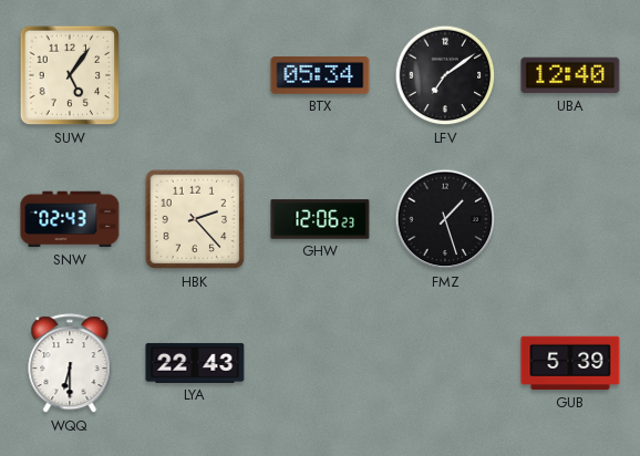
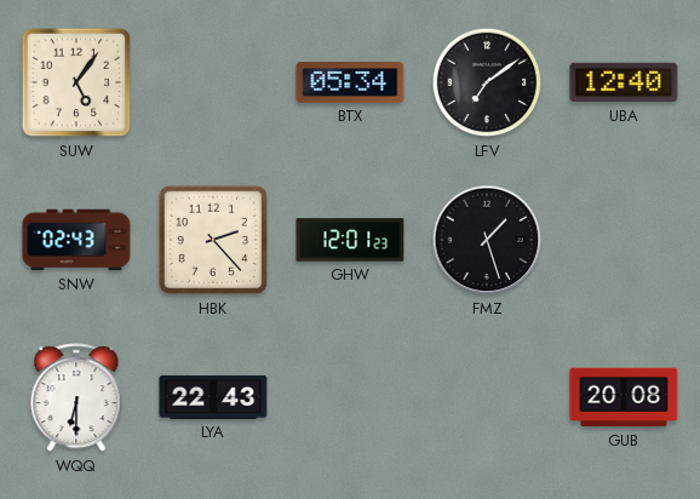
GHW: 12:06 -> 12:01 (350, 240)
GUB: 5:39 -> 20:08 (624, 397)
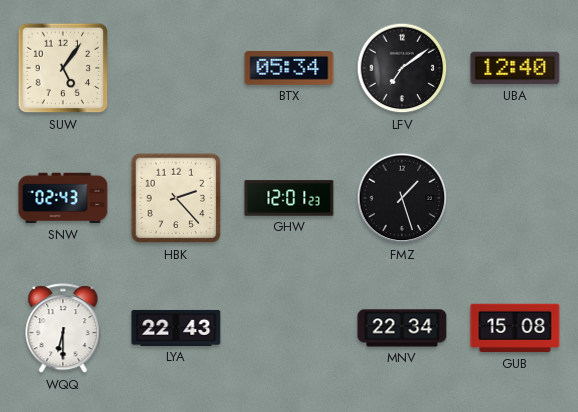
MNV: none -> 22:34 (402, 328)
GUB: 20:08 -> 15:08 (515, 328)
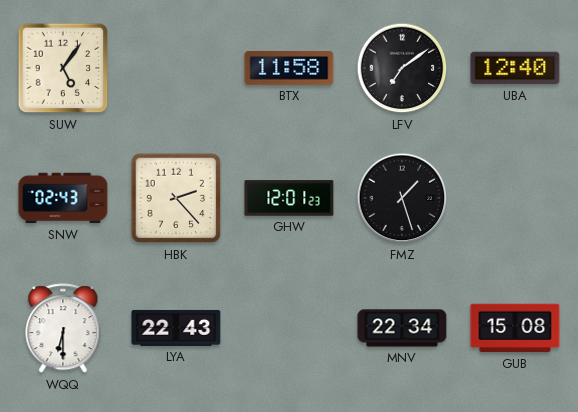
BTX: 05:34 -> 11:58 (289, 69)
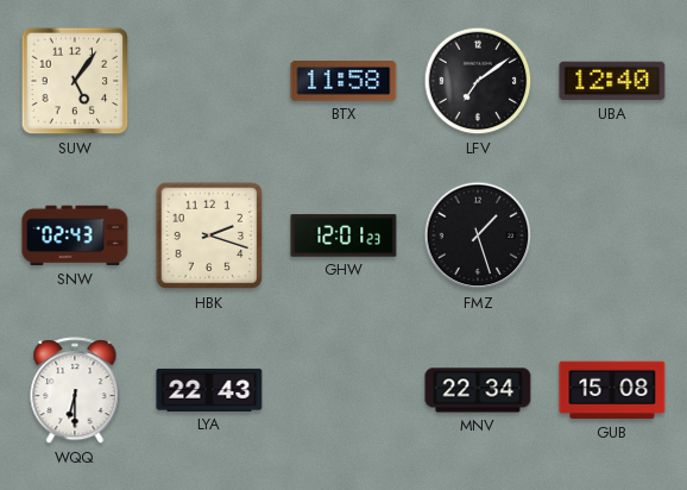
HBK: 2:23 -> 2:18 (209, 235)
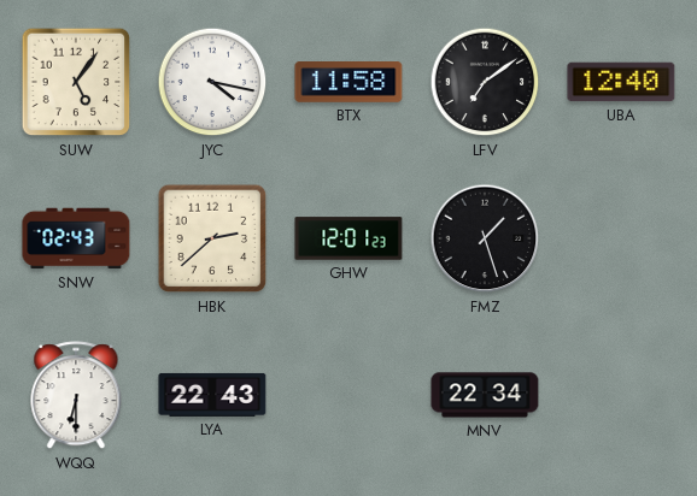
JYC: none -> 4:17 (212, 82)
HBK: 2:18 -> 2:38 (212, 238)
GUB: 15:08 -> none (612, 390)
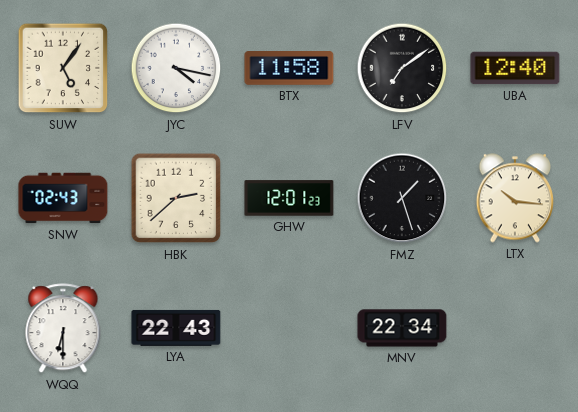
LTX: none -> 10:16 (514, 198)
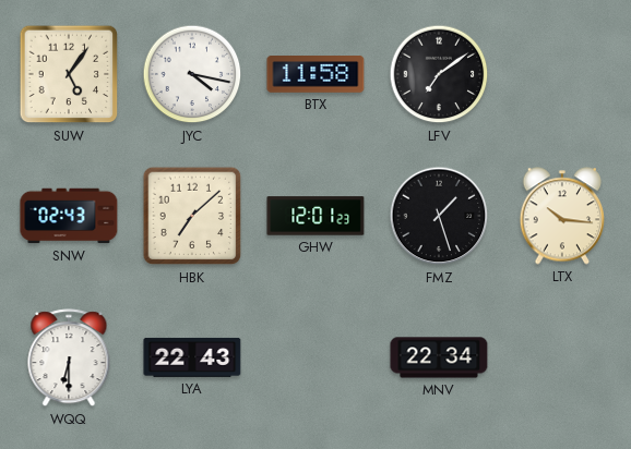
UBA: 12:40 -> none (515, 68)
HBK: 2:38 -> 7:08 (192, 216)
